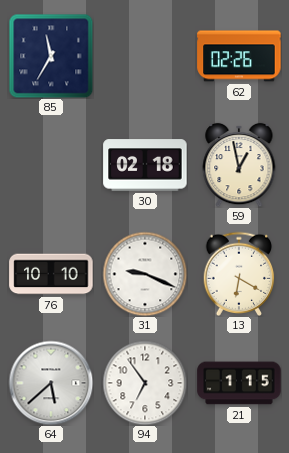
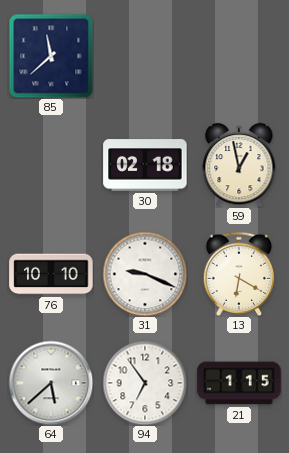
85: 11:35 -> 11:38 (51, 56)
62: 02:26 -> none (239, 56)
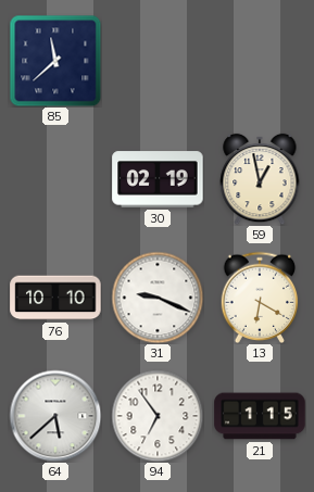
30: 02:18 -> 02:19 (158, 179)
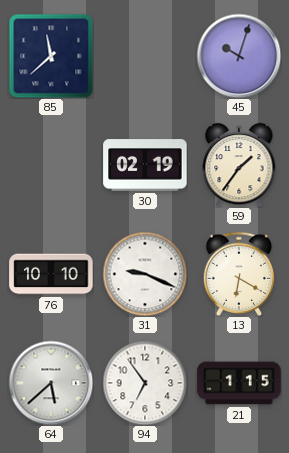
45: none -> 10:03 (239, 56)
59: 12:58 -> 1:36 (239, 165)
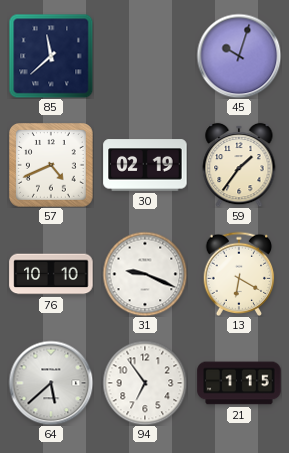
57: none -> 4:41 (52, 166)
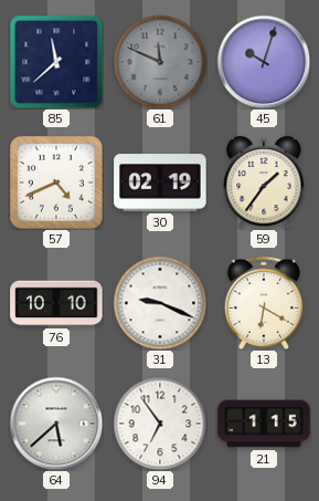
61: none -> 11:49 (160, 62)
